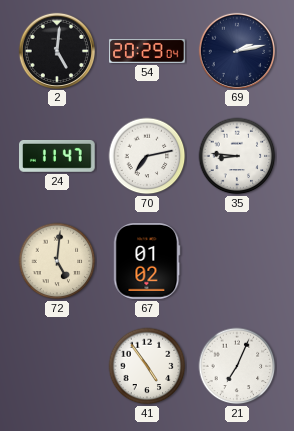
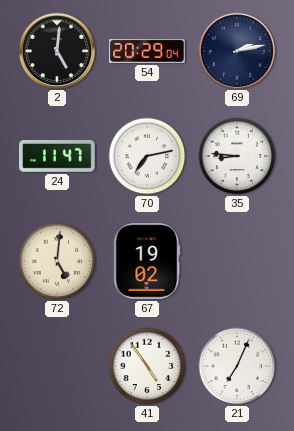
67: 01:02 -> 19:02 (147, 261)
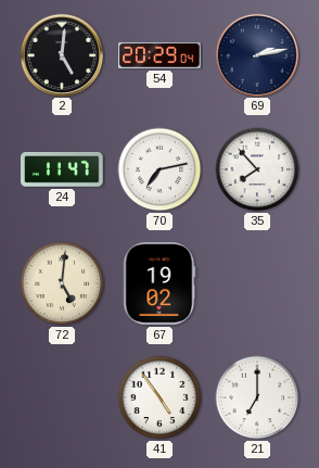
35: 8:46 -> 7:53 (257, 169)
21: 7:04 -> 7:00 (257, 397)
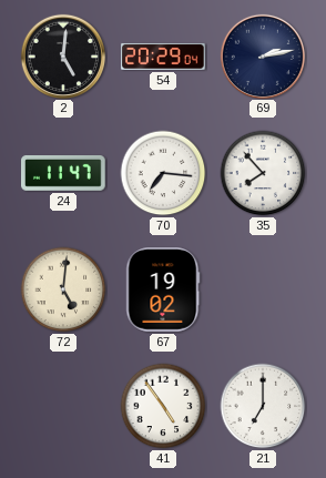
70: 7:13 -> 7:16 (163, 173)
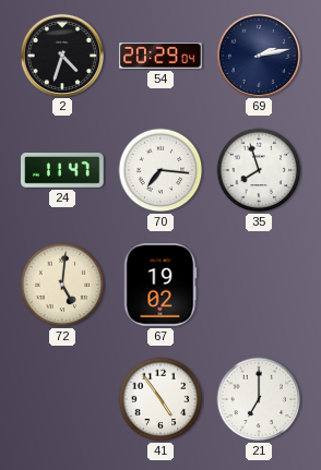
2: 5:01 -> 4:33 (61, 55)
35: 7:53 -> 7:57 (259, 170)
